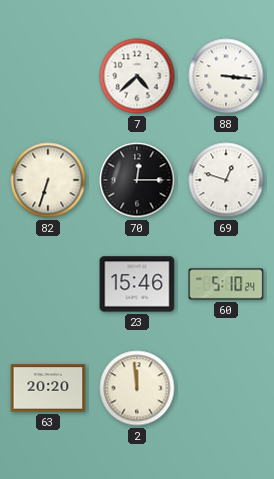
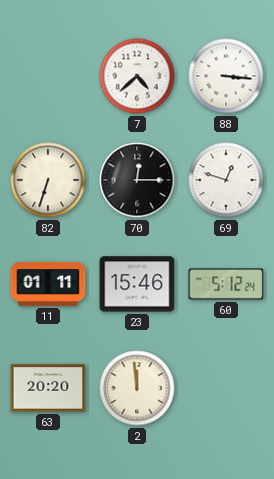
11: none -> 01:11 (48, 284)
60: 5:10 -> 5:12 (226, 284)
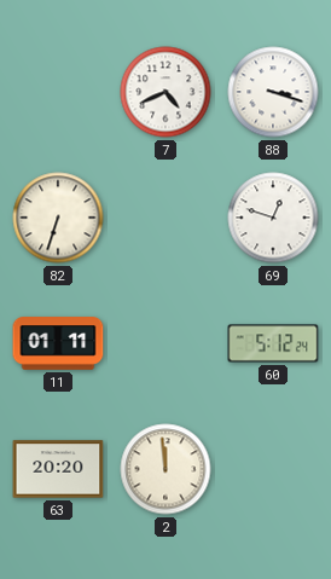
7: 4:38 -> 4:41 (165, 92)
88: 3:16 -> 3:18 (273, 92)
70: 12:15 -> none (137, 180)
23: 15:46 -> none (137, 284)
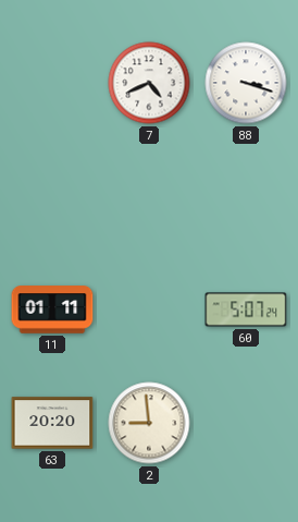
82: 6:33 -> none (58, 218)
69: 12:48 -> none (273, 218)
60: 5:12 -> 5:07 (246, 309)
2: 11:59 -> 8:59 (149, 423)
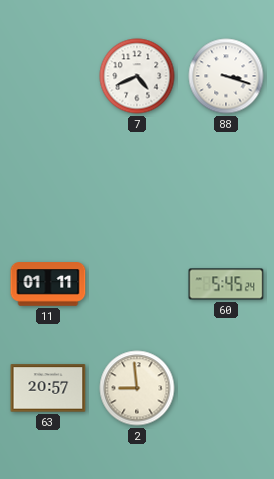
60: 5:07 -> 5:45 (226, 284)
63: 20:20 -> 20:57 (48, 388)
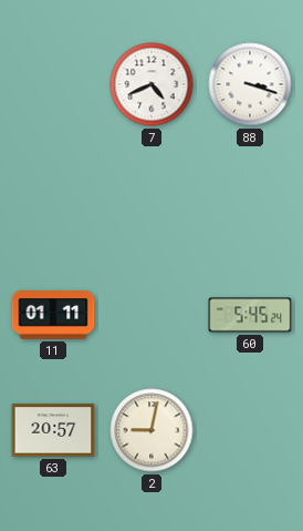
2: 8:59 -> 9:02 (151, 430)
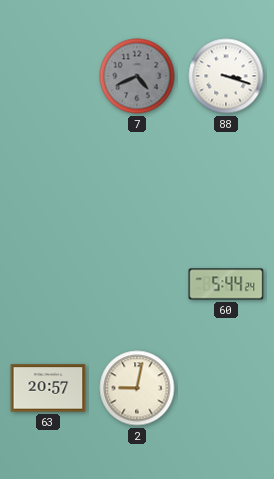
7 dial: white -> grey (137, 76)
11: 01:11 -> none (53, 315)
60: 5:45 -> 5:44 (226, 284)
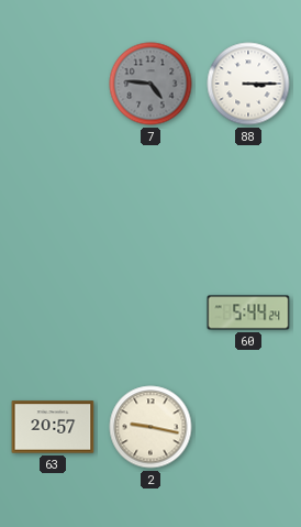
7: 4:41 -> 4:46 (150, 84)
88: 3:18 -> 3:15 (248, 84)
2: 9:02 -> 9:17 (150, 427)
